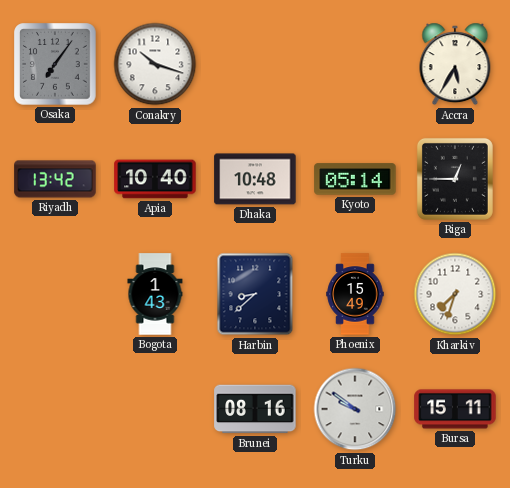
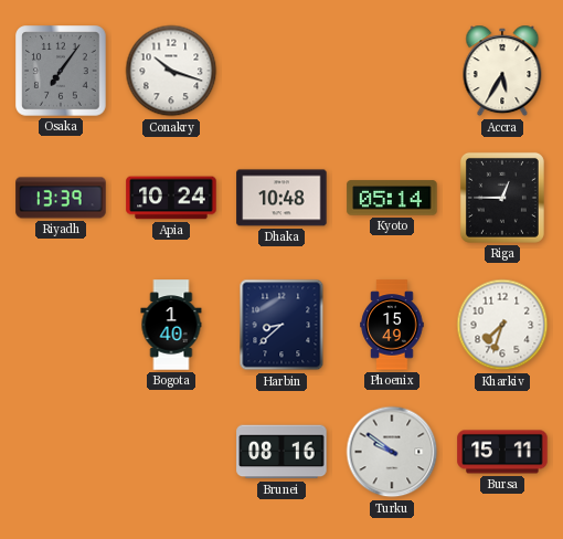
Riyadh: 13:42 -> 13:39 (61, 198)
Apia: 10:40 -> 10:24 (171, 198)
Bogota: 1:43 -> 1:40 (171, 325)
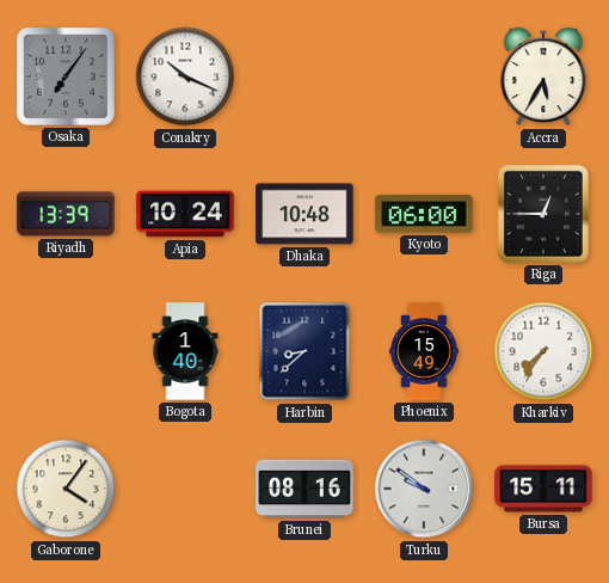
Conakry: 10:18 -> 10:19 (185, 76)
Kyoto: 05:14 -> 06:00 (424, 214)
Kharkiv: 7:33 -> 7:36 (543, 351)
Gaborone: none -> 4:06 (66, 489)
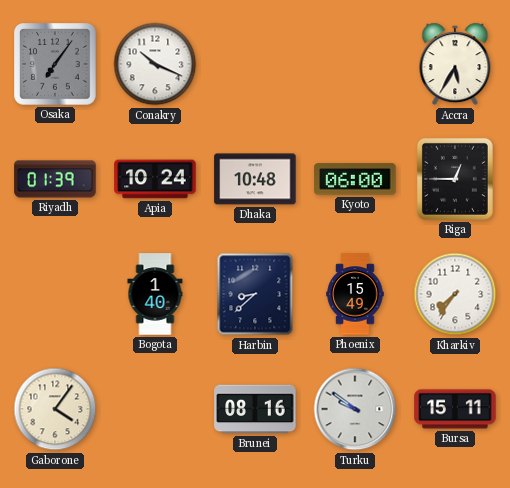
Riyadh: 13:39 -> 01:39 (55, 179)
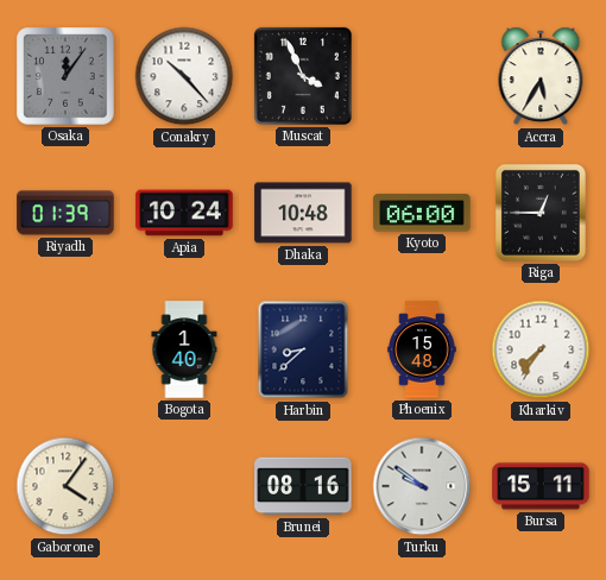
Osaka: 7:06 -> 12:06 (65, 76)
Conakry: 10:19 -> 10:23 (184, 76)
Muscat: none -> 3:56 (303, 76)
Phoenix: 15:49 -> 15:48 (422, 349)
